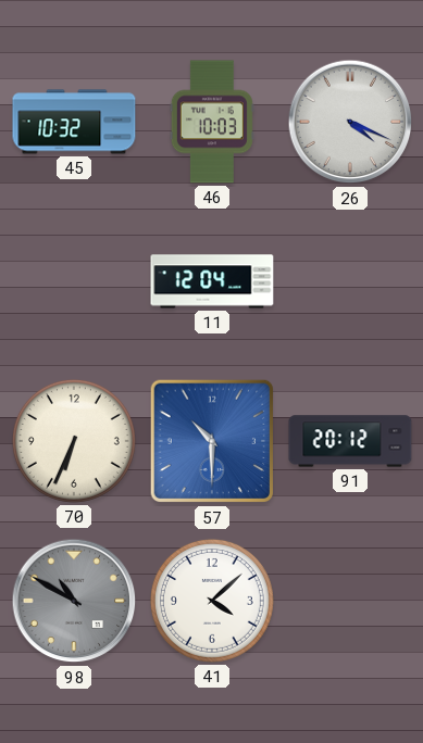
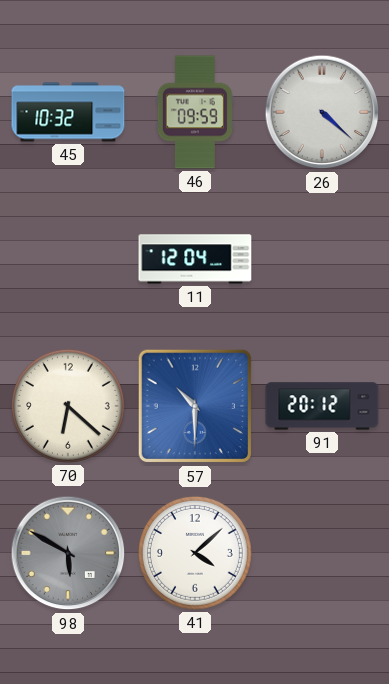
46: 10:03 -> 09:59 (195, 112)
26: 4:19 -> 4:22 (322, 112)
70: 6:34 -> 6:22 (68, 406)
98: 10:50 -> 5:50 (68, 553)
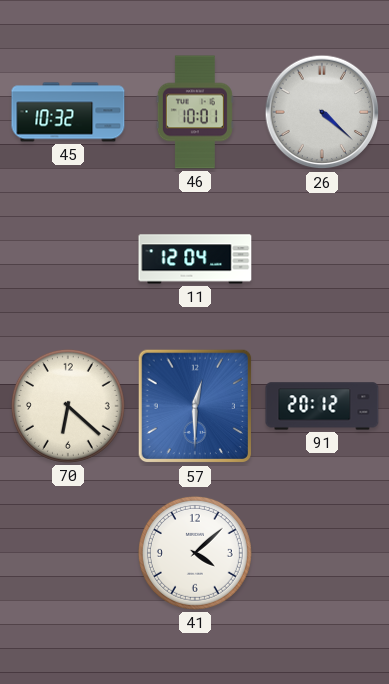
46: 09:59 -> 10:01 (195, 112)
57: 10:30 -> 12:30 (195, 406)
98: 5:50 -> none (68, 553)
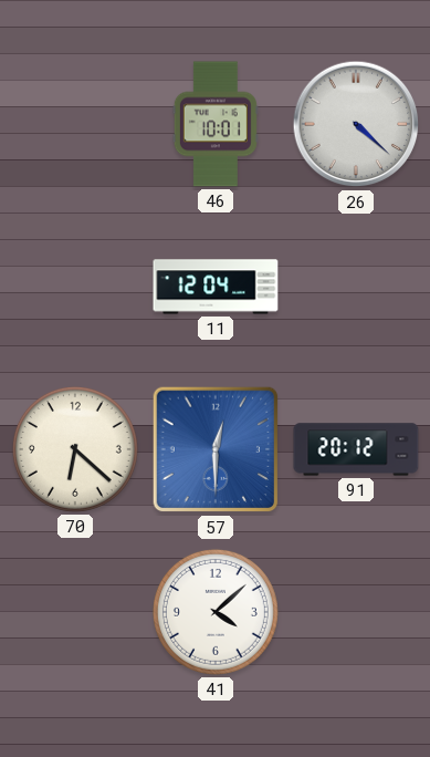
45: 10:32 -> none (68, 112)
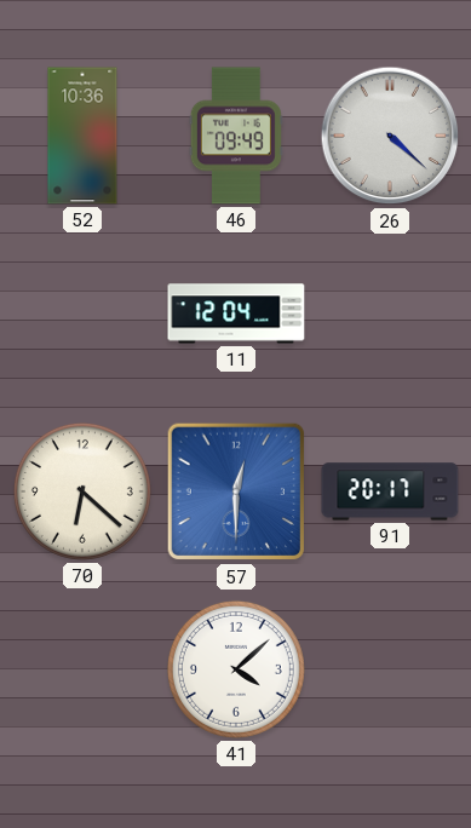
52: none -> 10:36 (82, 136)
46: 10:01 -> 09:49 (236, 136)
91: 20:12 -> 20:17 (390, 491)
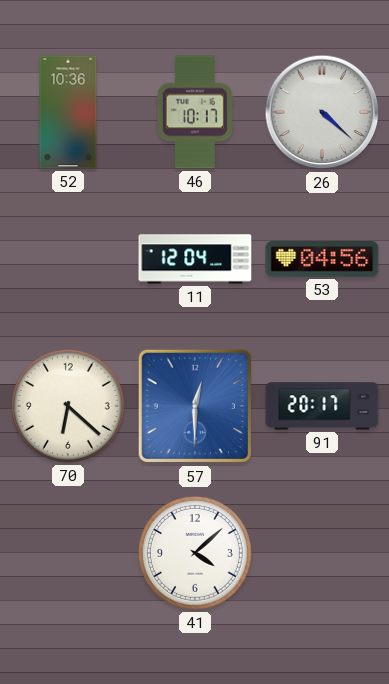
46: 09:49 -> 10:17 (195, 112)
53: none -> 04:56 (322, 259)
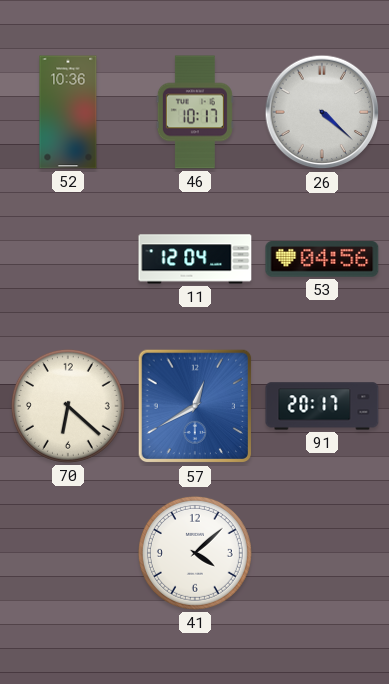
57: 12:30 -> 12:40 (195, 406)
